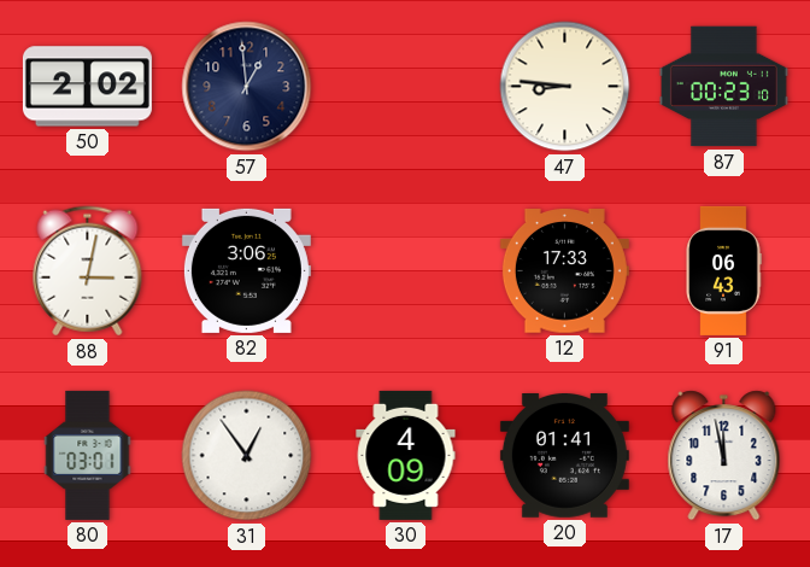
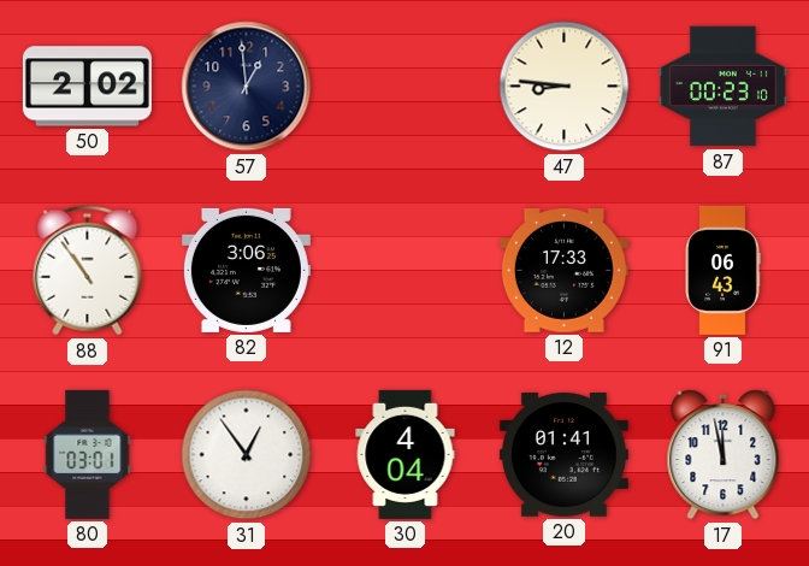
88: 3:02 -> 10:54 (88, 271)
30: 4:09 -> 4:04 (406, 454)
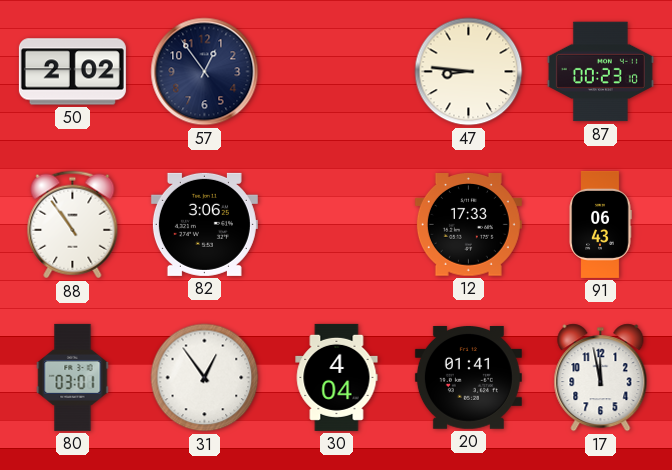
57: 12:59 -> 12:54 (205, 72)
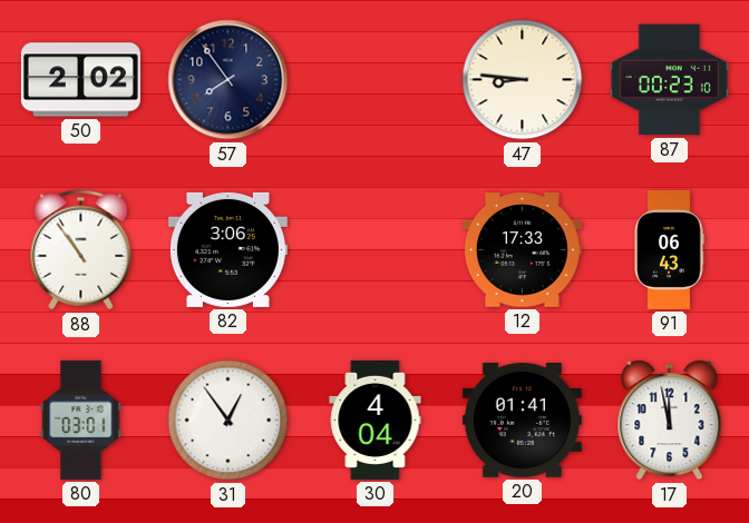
57: 12:54 -> 7:54 (228, 80)
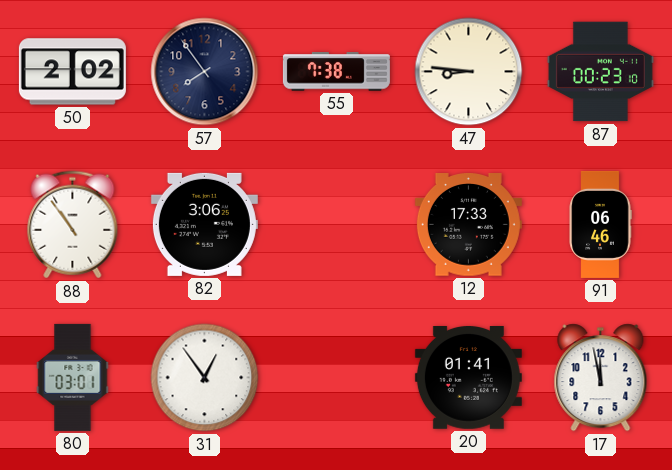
55: none -> 7:38 (336, 72)
91: 06:43 -> 06:46 (600, 224)
30: 4:04 -> none (376, 420)
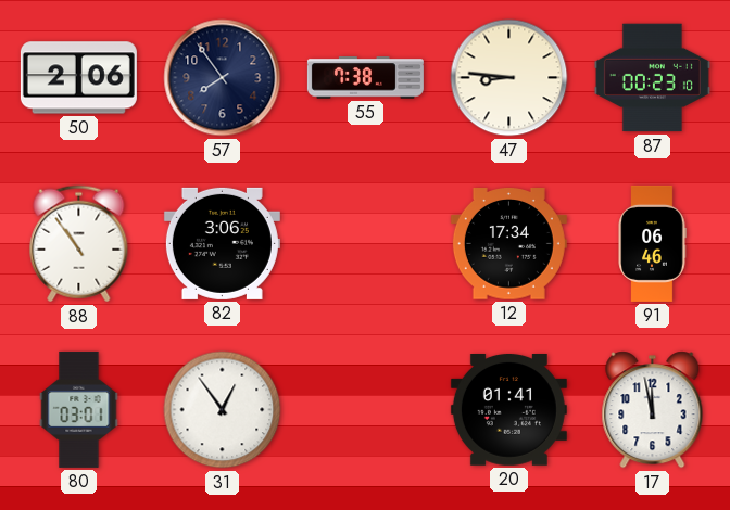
50: 2:02 -> 2:06 (78, 78)
12: 17:33 -> 17:34 (508, 244)
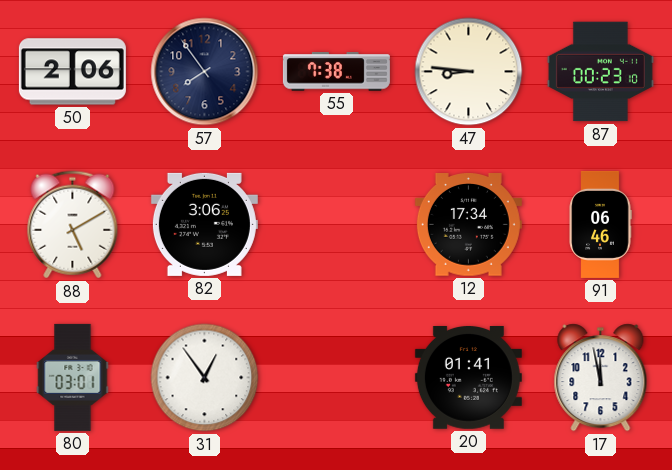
88: 10:54 -> 5:10 (73, 225)
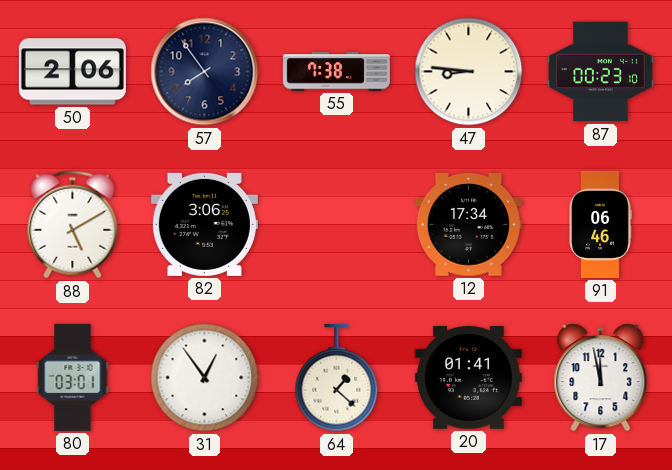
64: none -> 1:22 (337, 378)
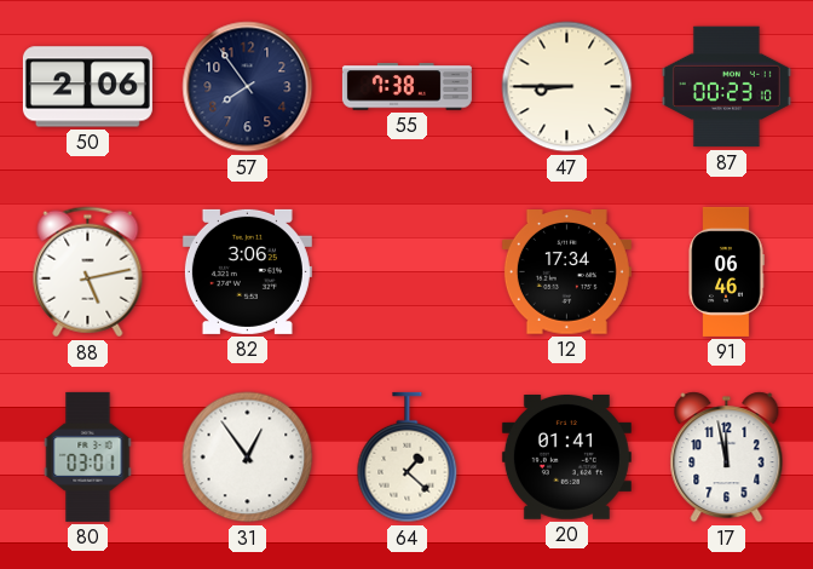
47: 8:46 -> 8:45 (567, 87)
88: 5:10 -> 5:13 (88, 272)
